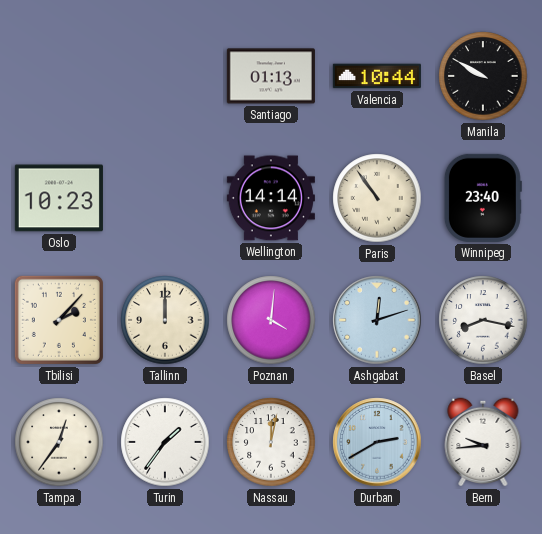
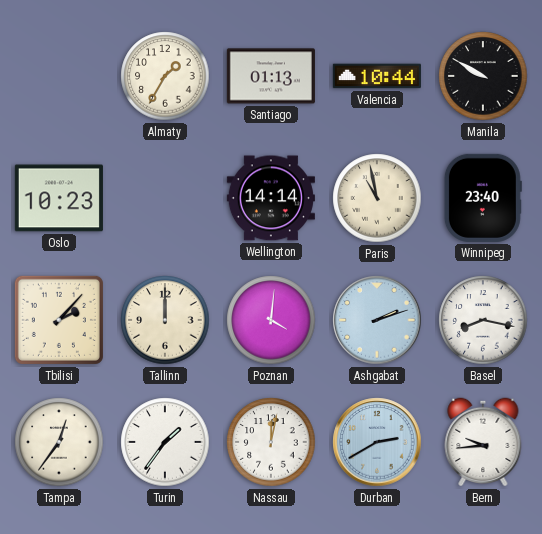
Almaty: none -> 1:35 (165, 76)
Paris: 10:54 -> 10:58 (377, 198)
Ashgabat: 12:12 -> 2:12 (377, 320)
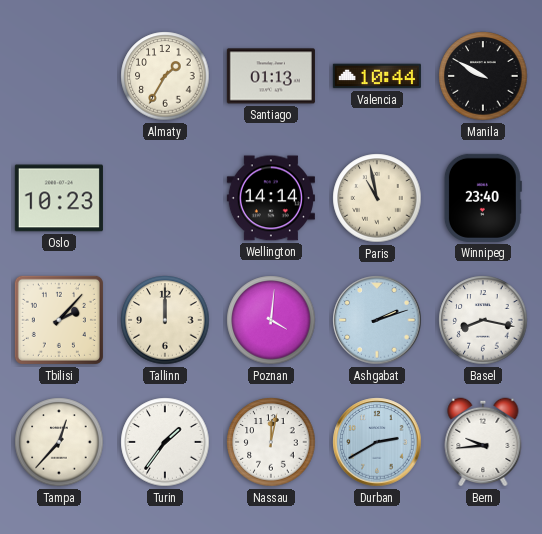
Tampa: 12:36 -> 12:37 (59, 442)
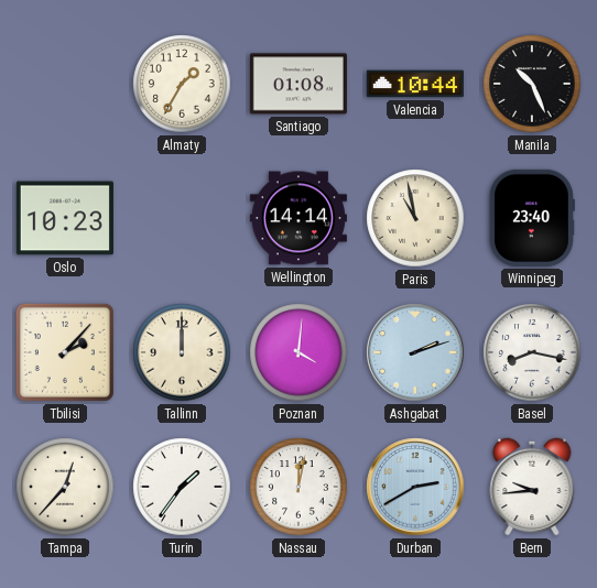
Santiago: 01:13 -> 01:08 (298, 84)
Manila: 9:50 -> 10:26 (532, 84)
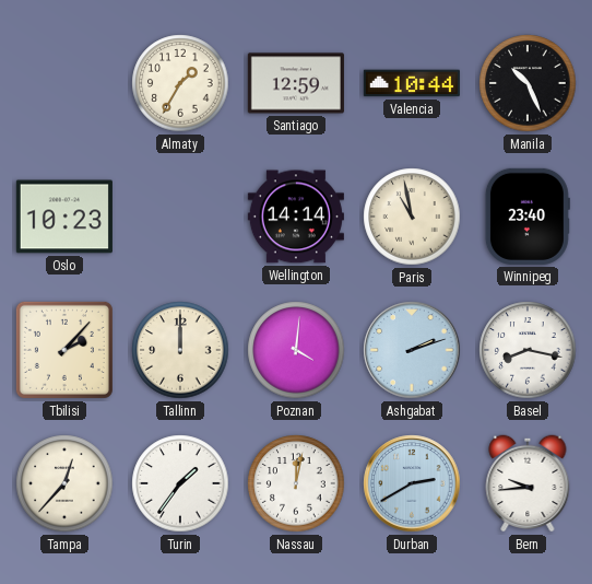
Santiago: 01:08 -> 12:59 (296, 83)
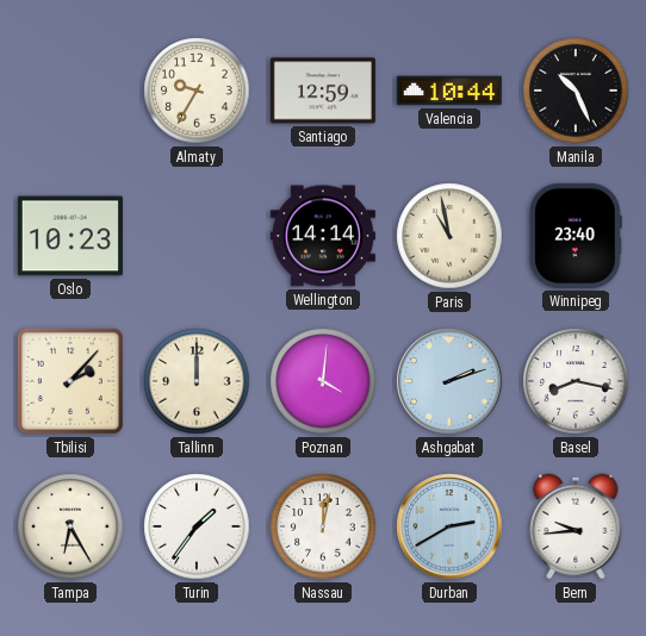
Almaty: 1:35 -> 9:35 (197, 91)
Tampa: 12:37 -> 6:25 (70, 526)
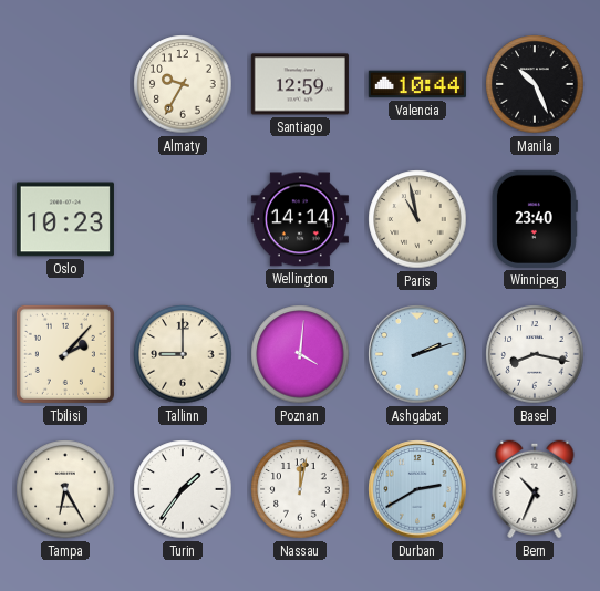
Tallinn: 12:00 -> 9:00 (183, 354)
Bern: 9:44 -> 10:34 (535, 489)
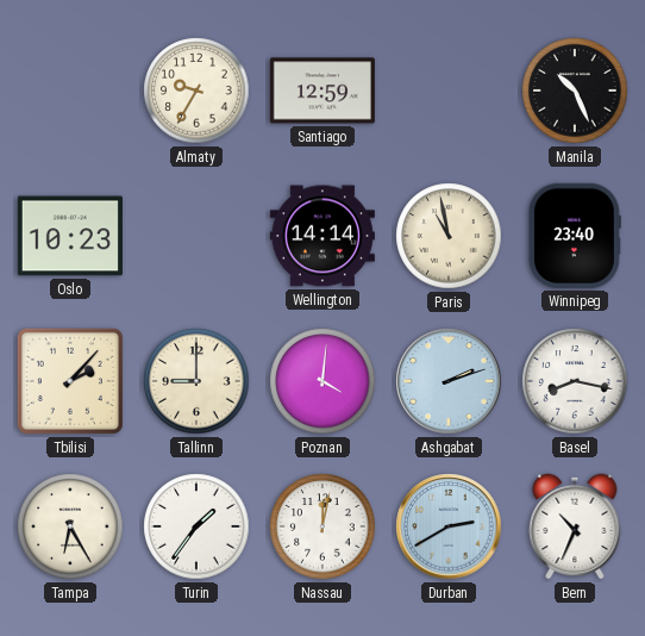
Valencia: 10:44 -> none (417, 84)
